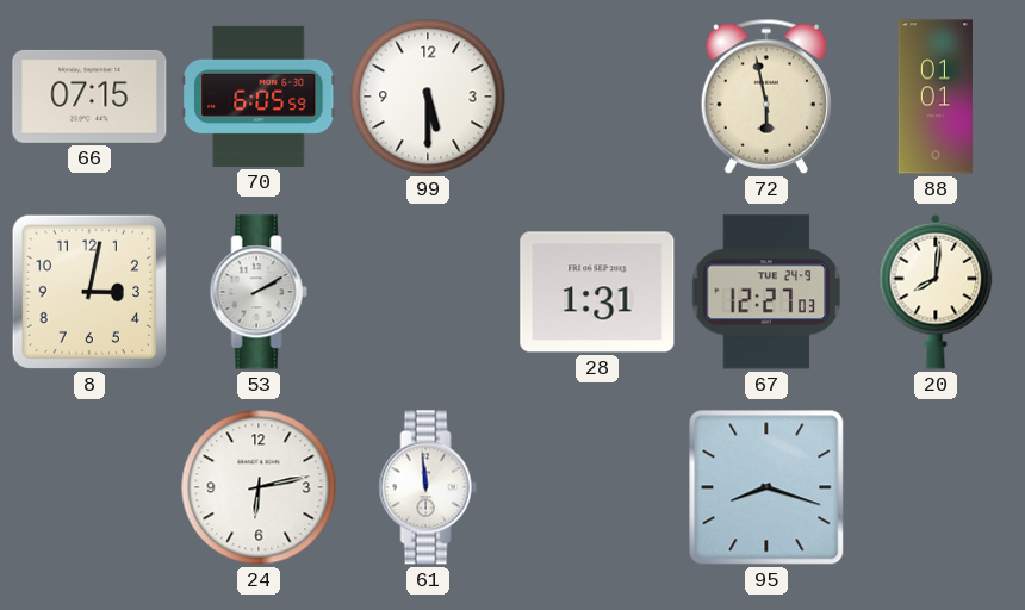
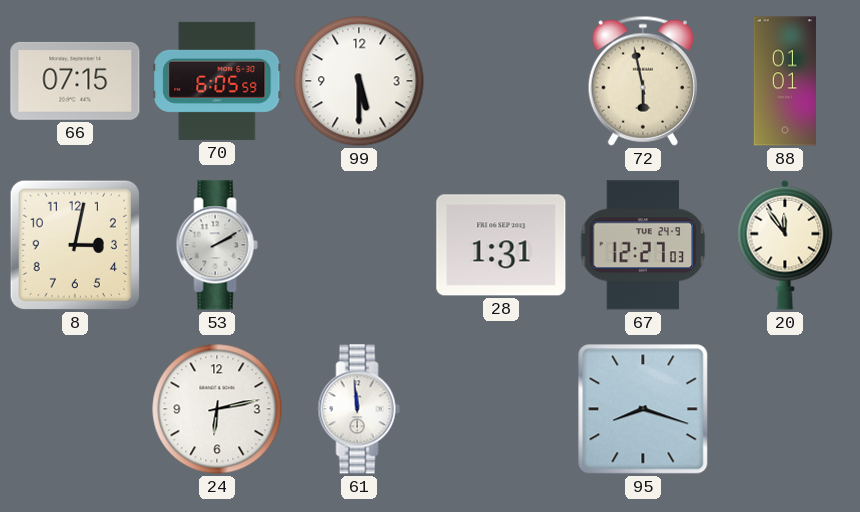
20: 8:01 -> 11:54 (785, 245)
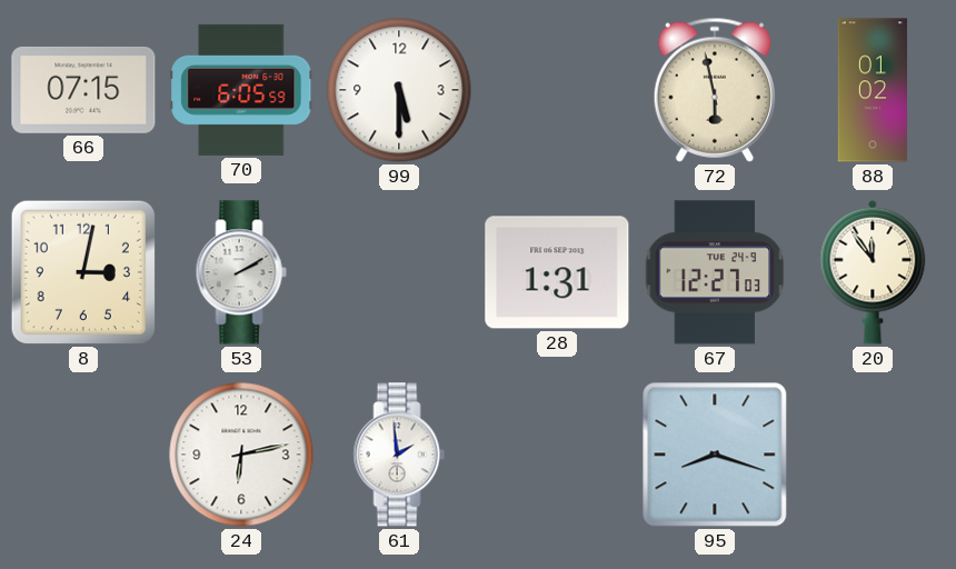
88: 01:01 -> 01:02 (873, 90)
61: 11:59 -> 1:59 (399, 455)
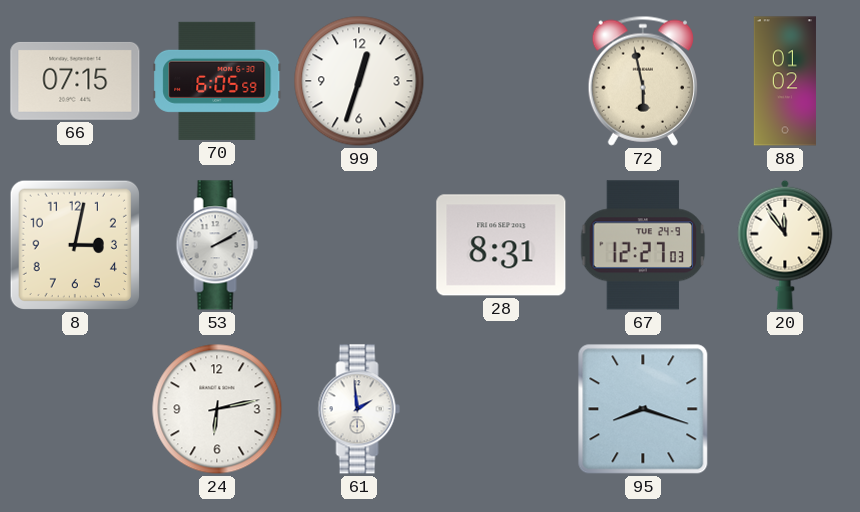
99: 5:30 -> 12:33 (359, 81)
28: 1:31 -> 8:31 (501, 245)
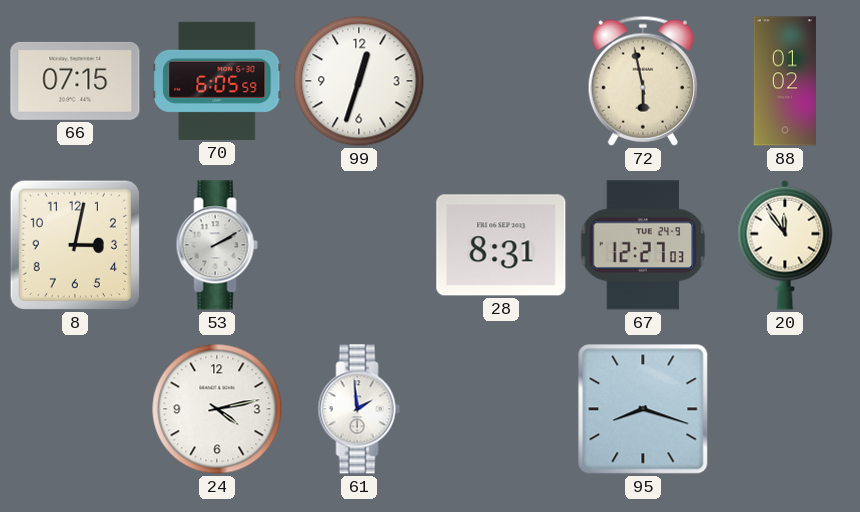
24: 6:13 -> 4:13 (217, 409)
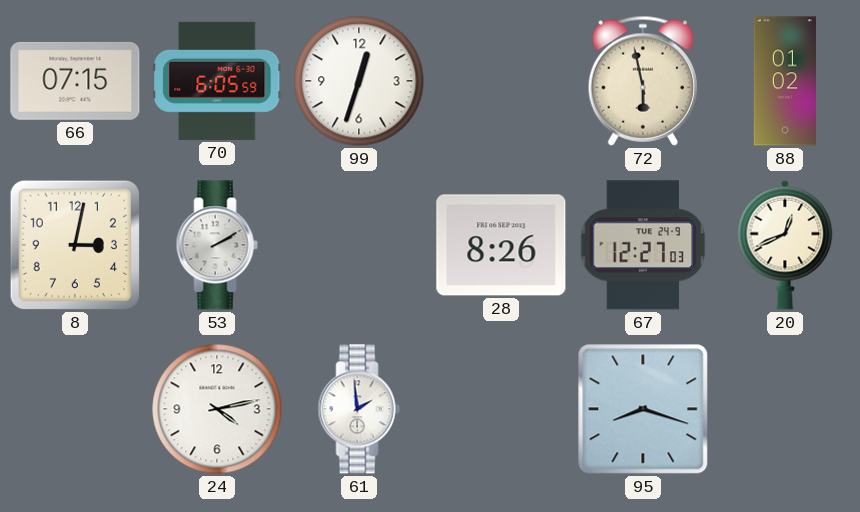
28: 8:31 -> 8:26 (501, 245)
20: 11:54 -> 12:41 (785, 245)
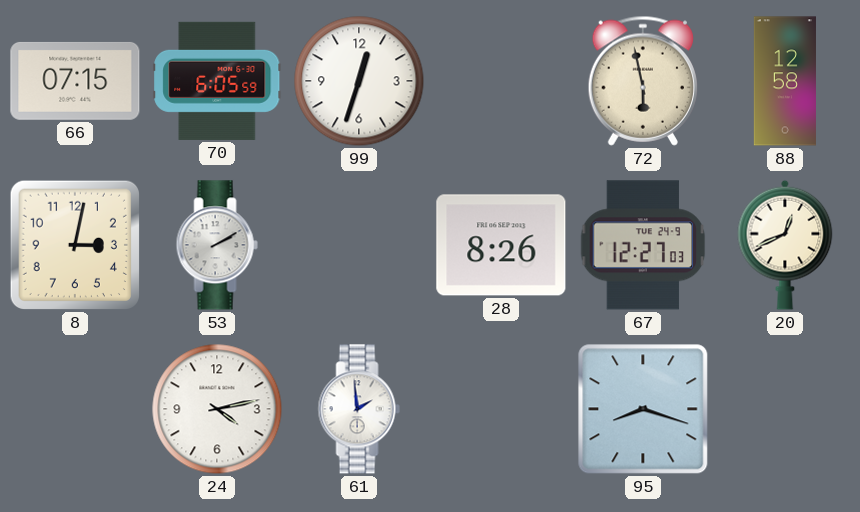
88: 01:02 -> 12:58 (785, 81)
